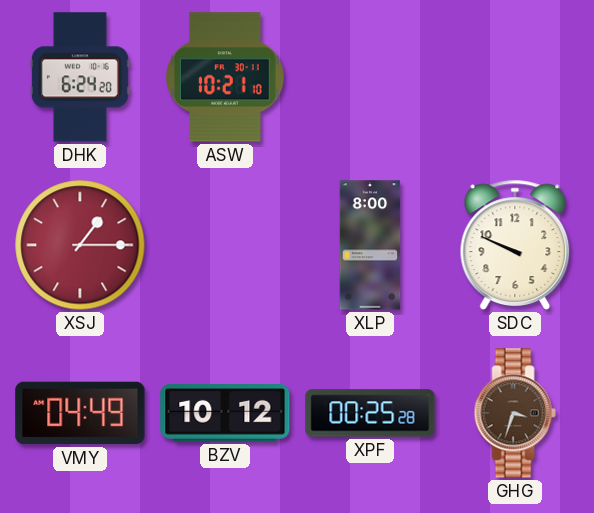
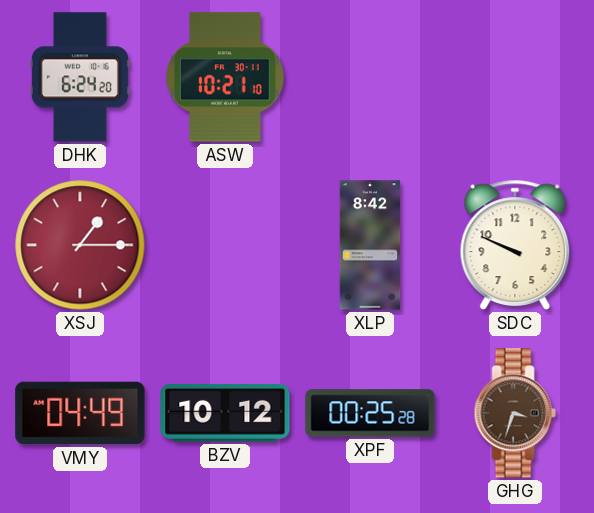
XLP: 8:00 -> 8:42 (370, 245)
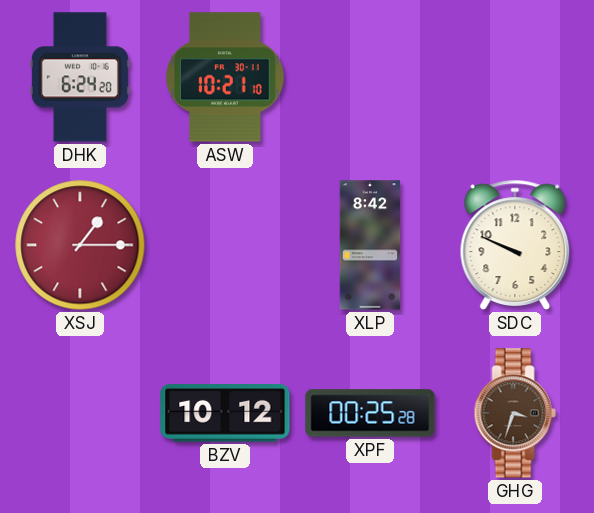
VMY: 04:49 -> none (80, 413)
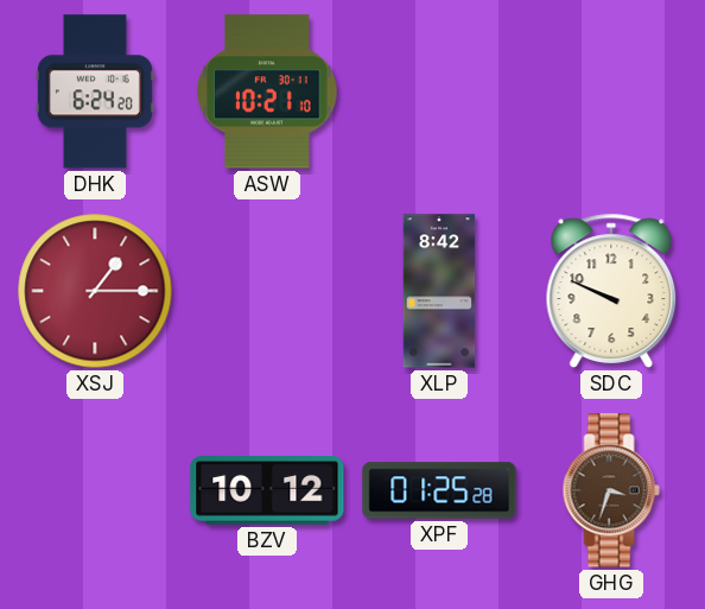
XPF: 00:25 -> 01:25 (439, 490)
